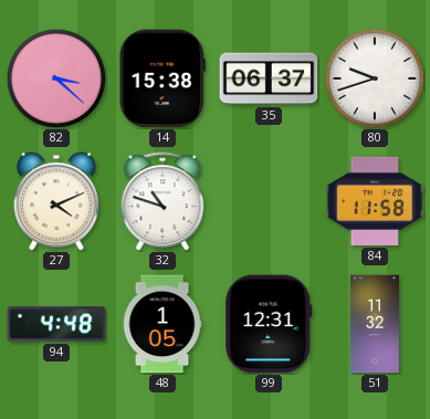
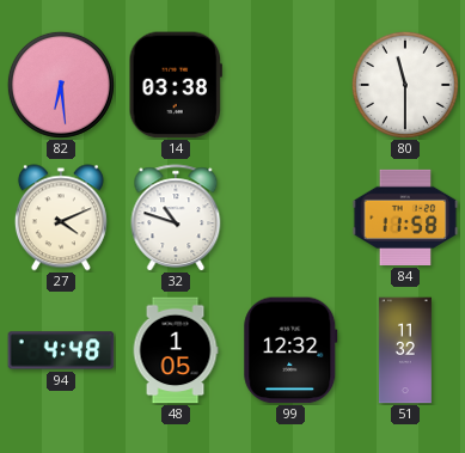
82: 3:22 -> 6:29 (61, 85)
14: 15:38 -> 03:38 (176, 85)
35: 06:37 -> none (269, 78)
80: 9:42 -> 11:30 (405, 85)
99: 12:31 -> 12:32 (290, 350)
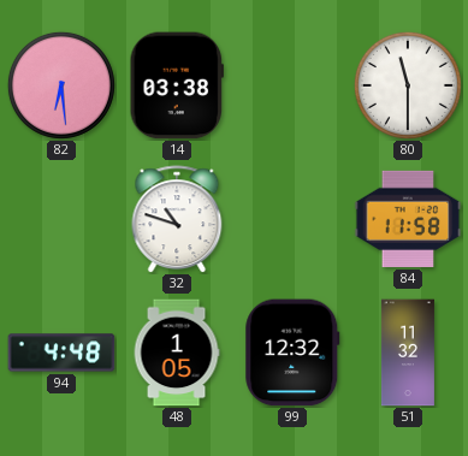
27: 4:11 -> none (61, 218)
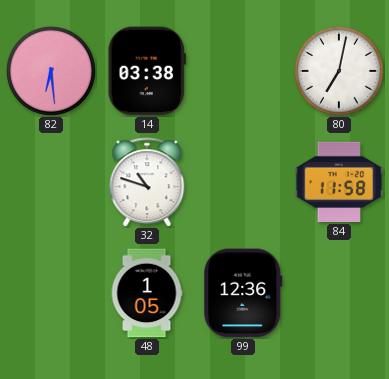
80: 11:30 -> 7:02 (339, 71)
94: 4:48 -> none (61, 353)
99: 12:32 -> 12:36 (243, 293)
51: 11:32 -> none (408, 353)
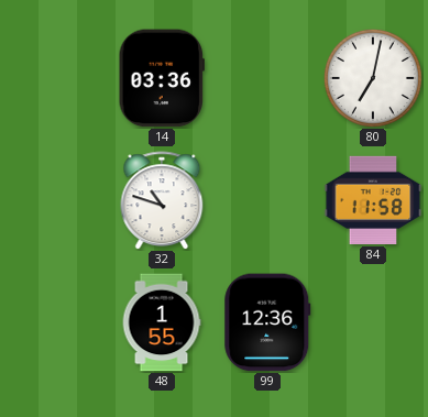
82: 6:29 -> none (51, 71)
14: 03:38 -> 03:36 (162, 78)
48: 1:05 -> 1:55 (162, 322)
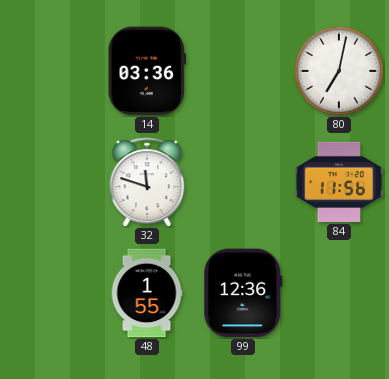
32: 10:48 -> 11:48 (147, 182)
84: 11:58 -> 11:56 (339, 182)
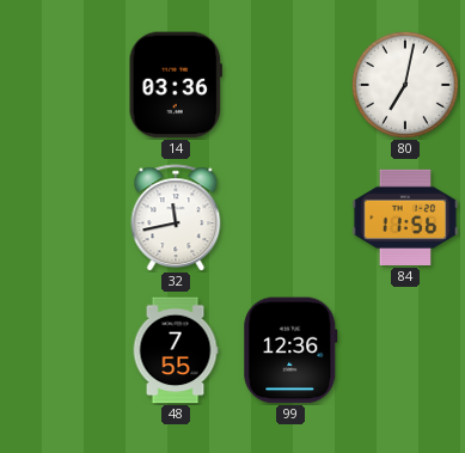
32: 11:48 -> 11:43 (176, 218)
48: 1:55 -> 7:55 (176, 350)
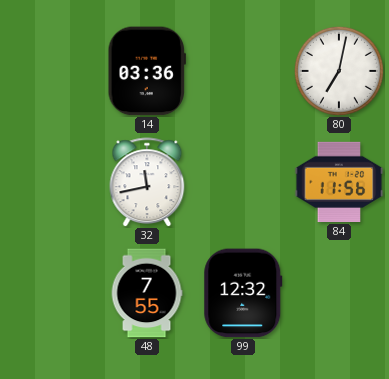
99: 12:36 -> 12:32 (243, 293)
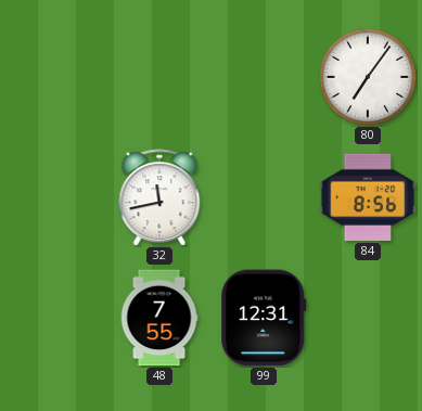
14: 03:36 -> none (147, 71)
80: 7:02 -> 7:06 (368, 77)
84: 11:56 -> 8:56 (368, 197)
99: 12:32 -> 12:31 (264, 318)
